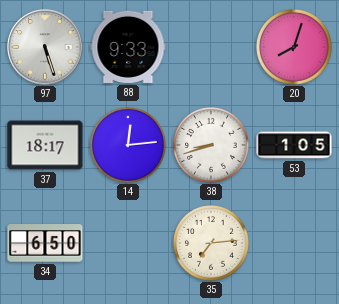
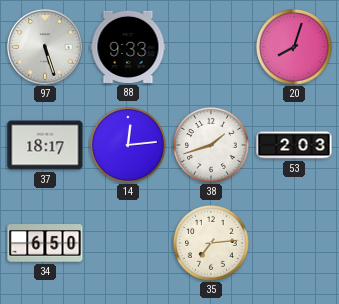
38: 8:42 -> 1:42 (212, 146)
53: 1:05 -> 2:03 (294, 145)
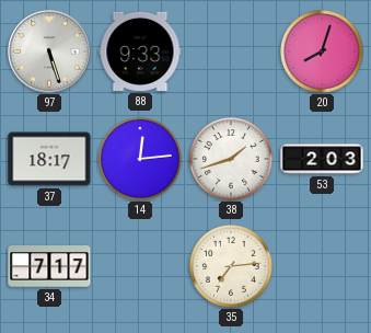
34: 6:50 -> 7:17 (49, 266)
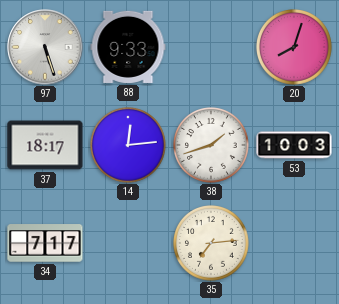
53: 2:03 -> 10:03 (294, 145)
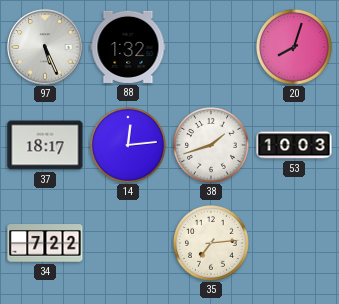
97: 5:27 -> 5:26 (45, 47)
88: 9:33 -> 1:32 (128, 47)
34: 7:17 -> 7:22 (45, 243)
